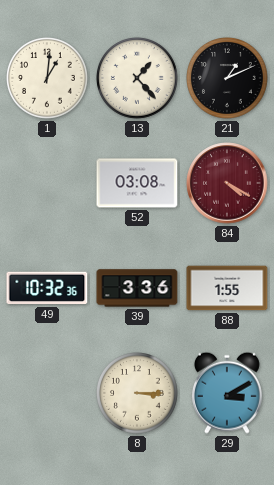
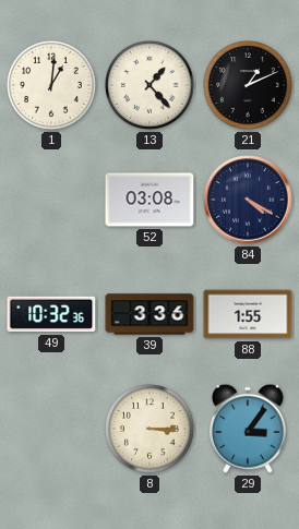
84 dial: burgundy -> navy (248, 200)
29: 3:10 -> 3:06 (248, 429)
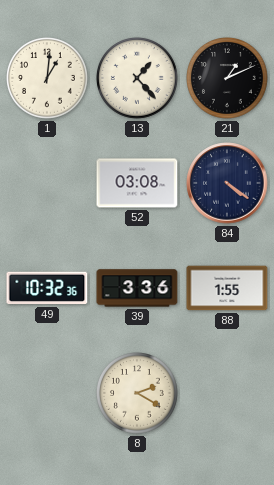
84: 4:20 -> 4:21 (227, 183)
8: 3:15 -> 2:20 (138, 394)
29: 3:06 -> none (248, 429)
